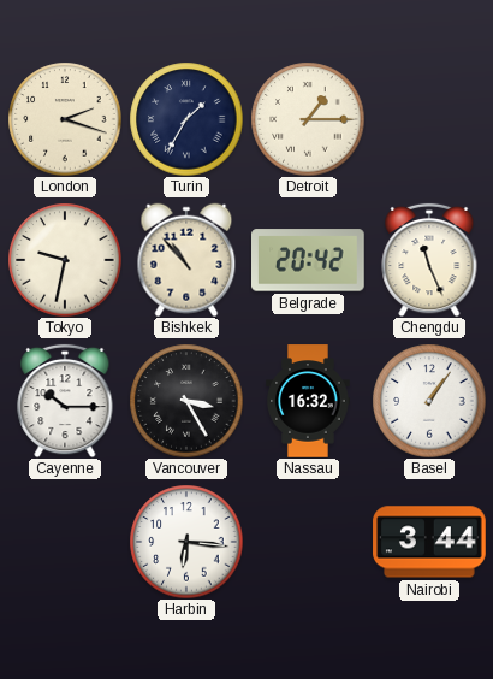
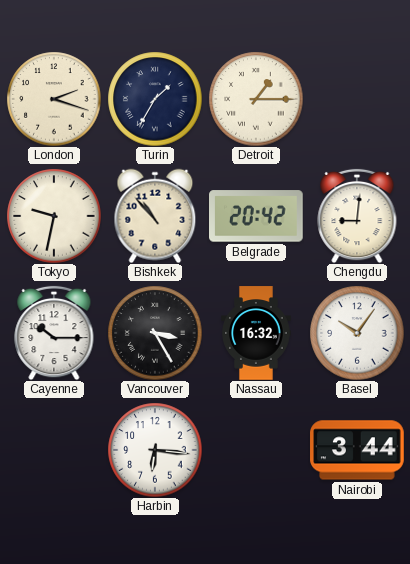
Chengdu: 11:26 -> 9:01 (357, 216)
Basel: 1:06 -> 10:06 (357, 333)
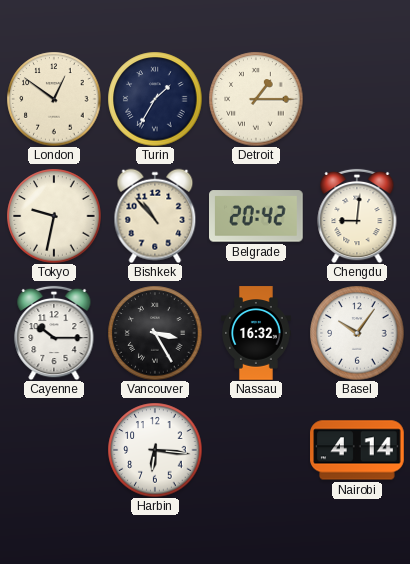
London: 2:18 -> 12:51 (54, 99)
Nairobi: 3:44 -> 4:14 (357, 450)
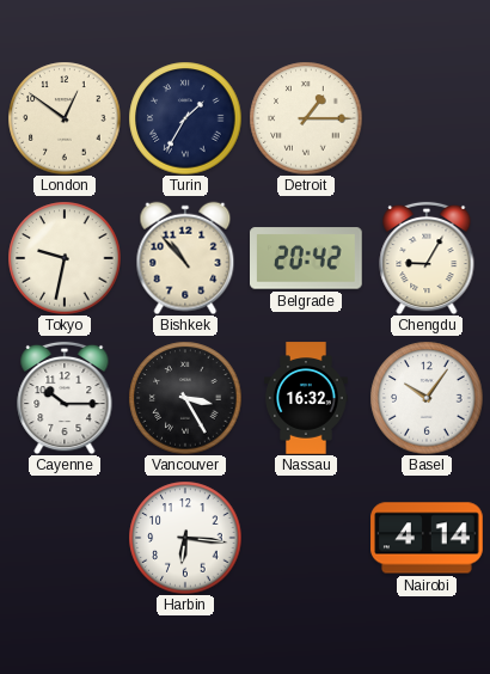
Chengdu: 9:01 -> 9:05 (427, 258)
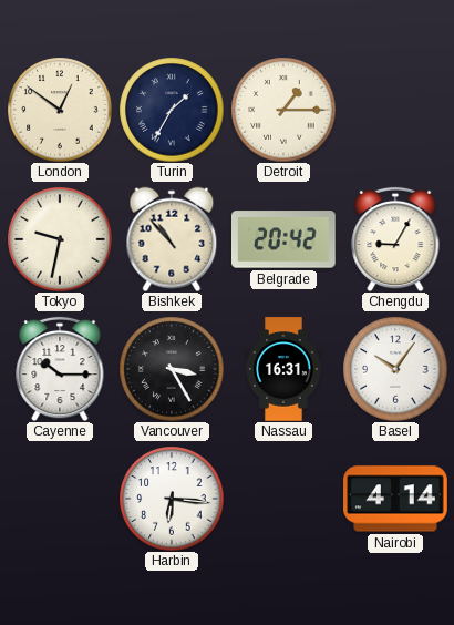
Nassau: 16:32 -> 16:31 (283, 369)
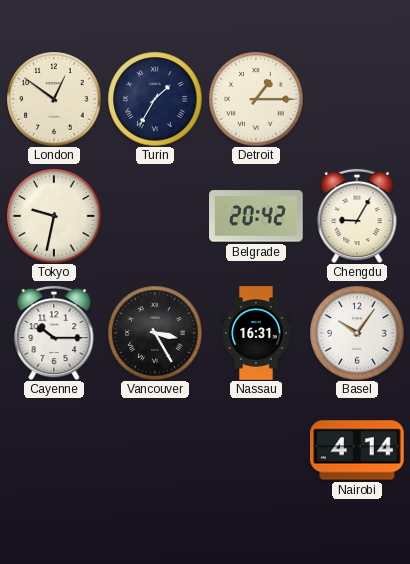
Bishkek: 10:53 -> none (172, 239)
Harbin: 6:16 -> none (172, 499)
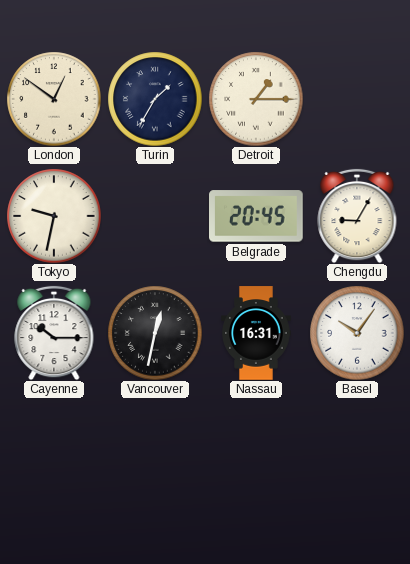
Belgrade: 20:42 -> 20:45 (257, 216)
Vancouver: 3:25 -> 12:32 (155, 333)
Nairobi: 4:14 -> none (357, 450)
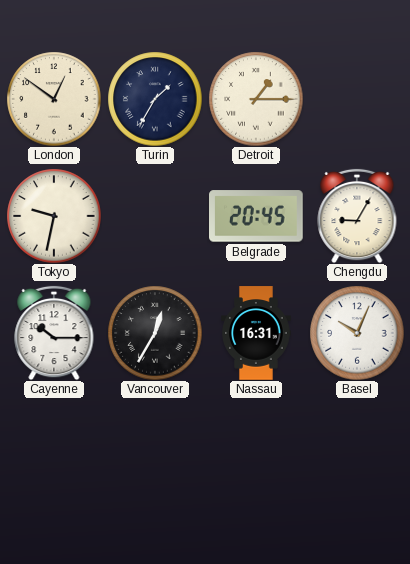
Vancouver: 12:32 -> 12:35 (155, 333)
Basel: 10:06 -> 10:04 (357, 333)
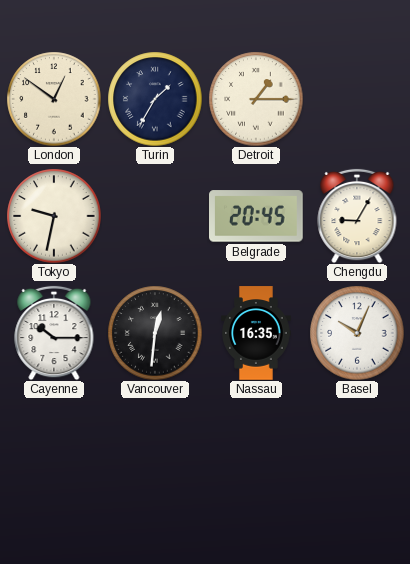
Vancouver: 12:35 -> 12:31 (155, 333)
Nassau: 16:31 -> 16:35 (256, 333)
